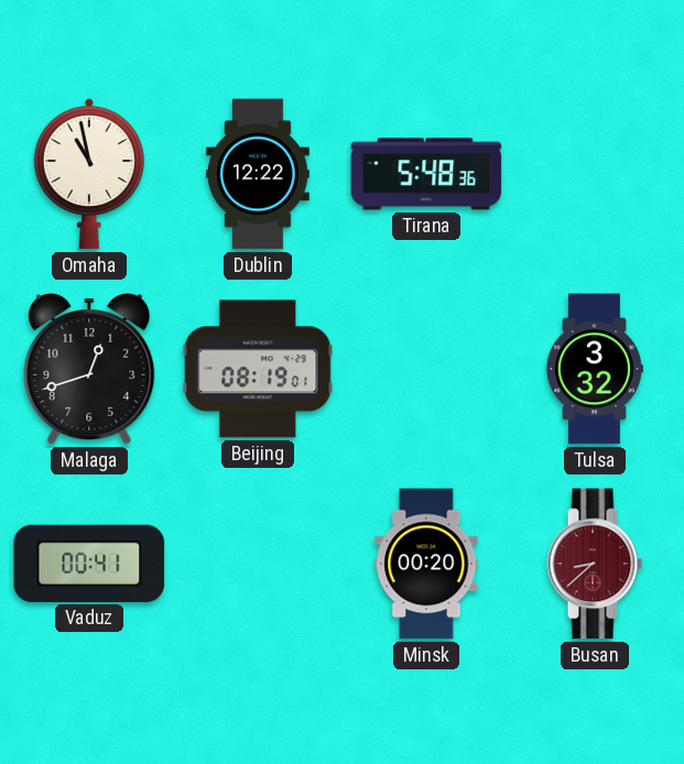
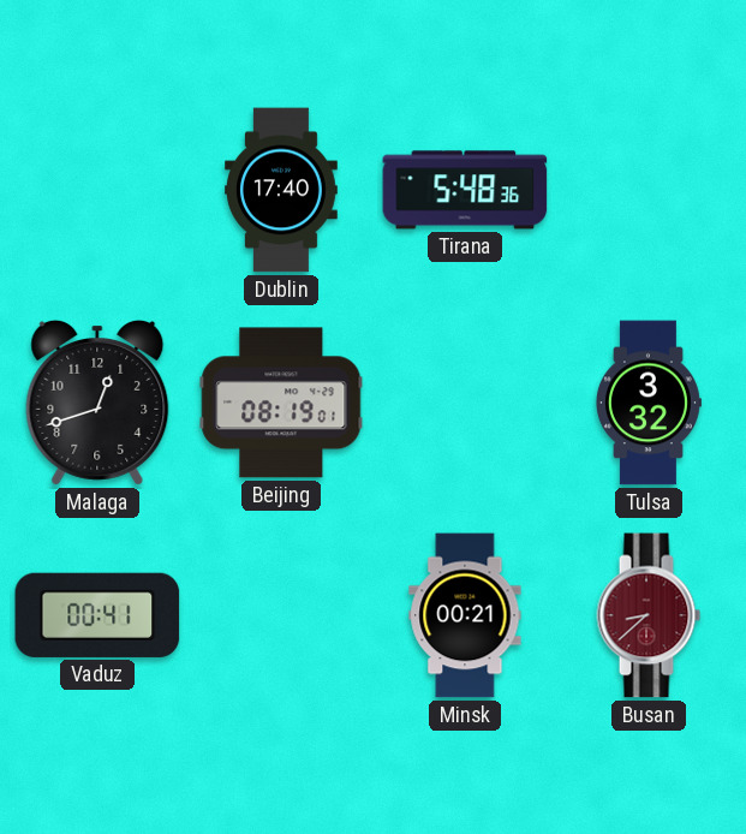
Omaha: 10:58 -> none (89, 174)
Dublin: 12:22 -> 17:40 (282, 190)
Minsk: 00:20 -> 00:21 (465, 615)
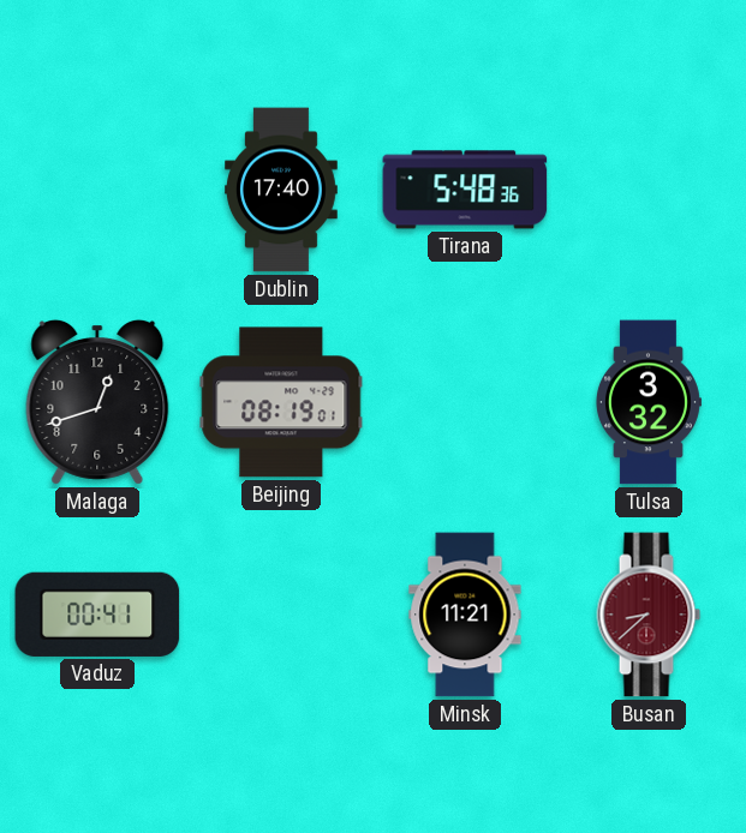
Minsk: 00:21 -> 11:21 (465, 615)
